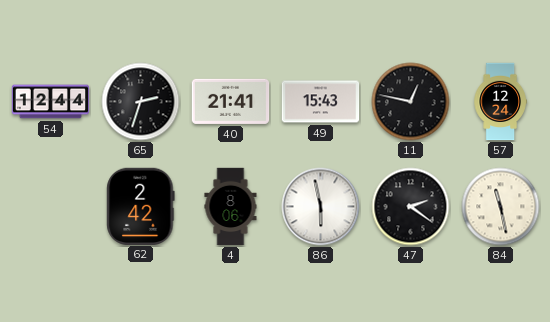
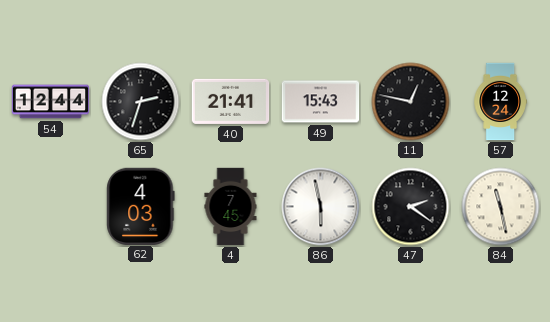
62: 2:42 -> 4:03 (141, 206)
4: 8:06 -> 7:45 (231, 207)
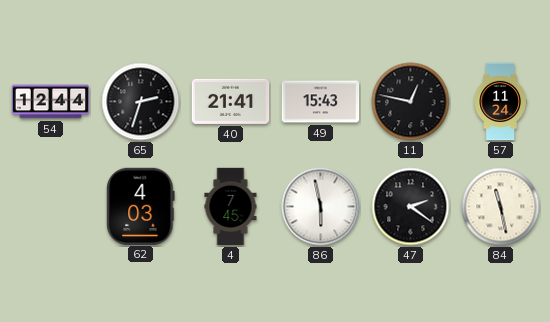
57: 12:24 -> 11:24 (500, 102)
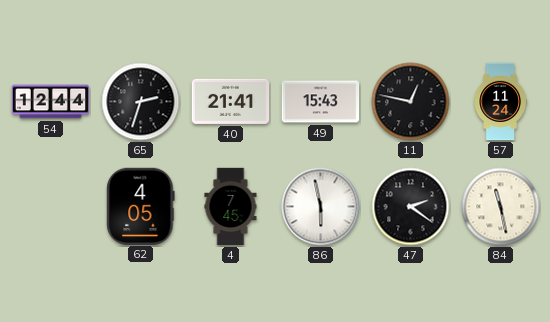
62: 4:03 -> 4:05 (141, 206)
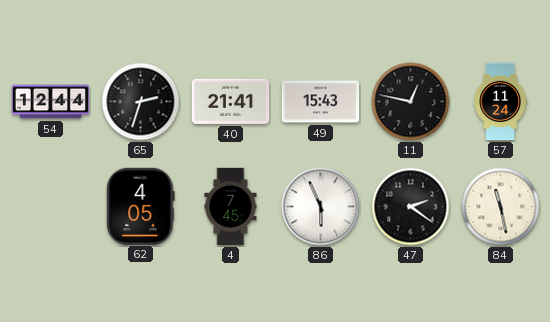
86: 5:58 -> 5:56 (321, 207)
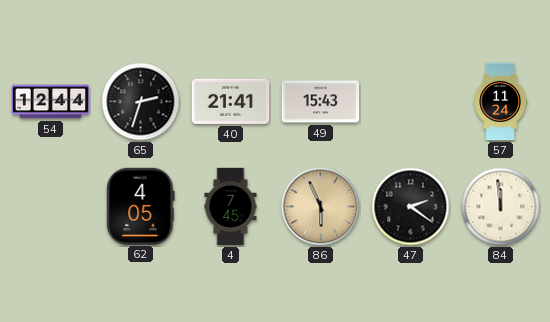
11: 12:47 -> none (411, 102)
86 dial: white -> champagne (321, 207)
84: 11:28 -> 11:59 (501, 207)
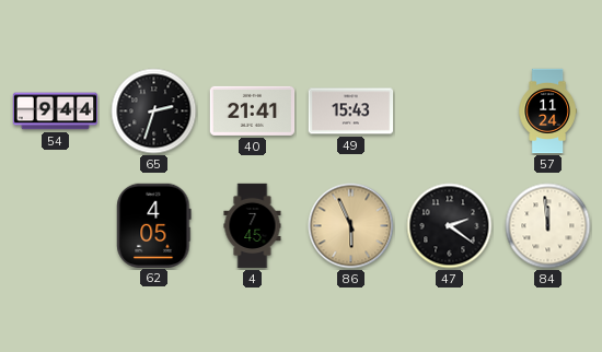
54: 12:44 -> 9:44 (56, 112)
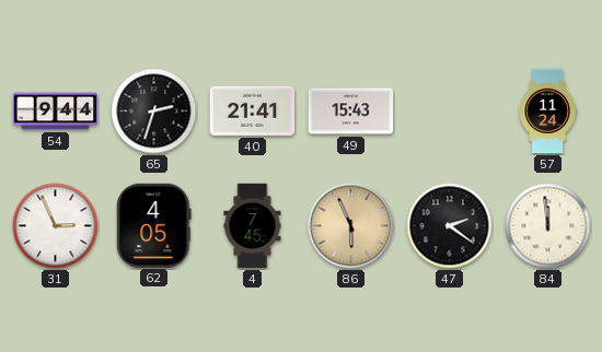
31: none -> 2:56 (56, 226)
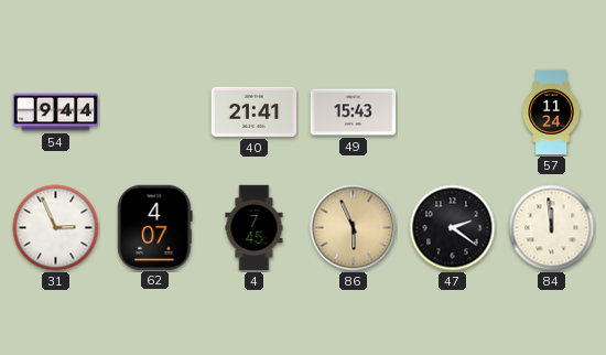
65: 2:33 -> none (154, 112)
62: 4:05 -> 4:07 (155, 227)
